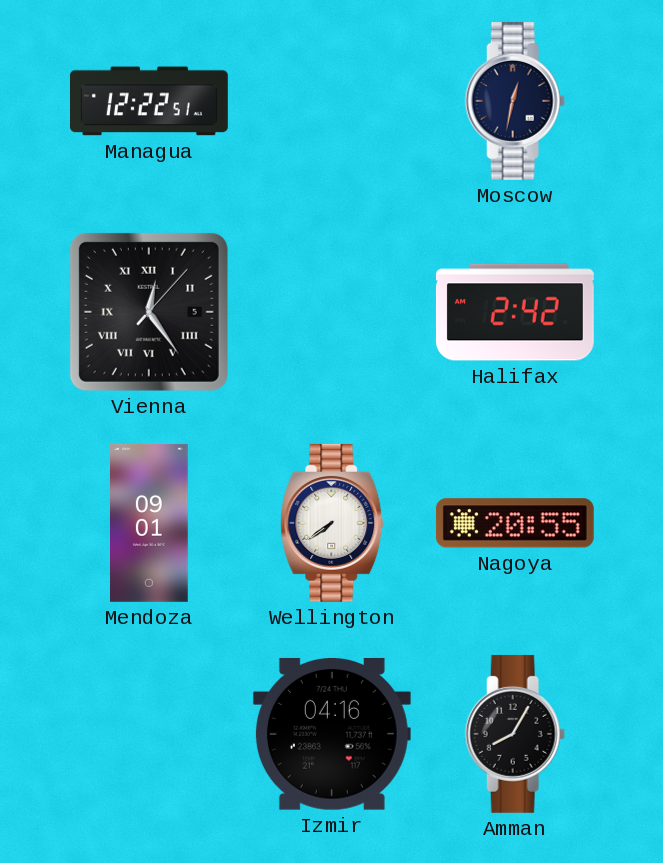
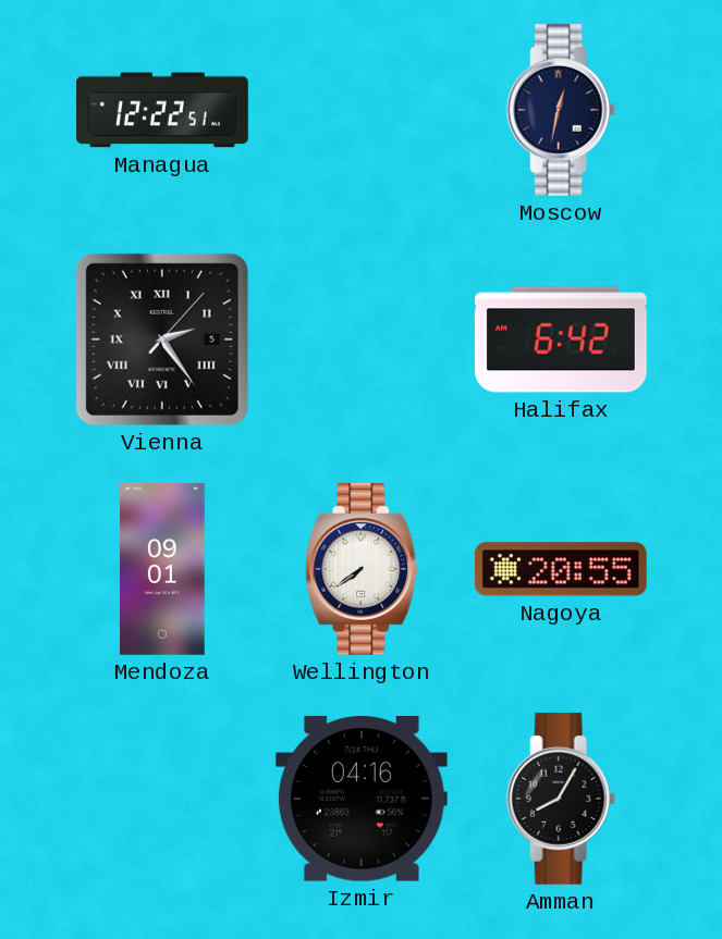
Vienna: 12:24 -> 2:24 (162, 339)
Halifax: 2:42 -> 6:42 (561, 339)
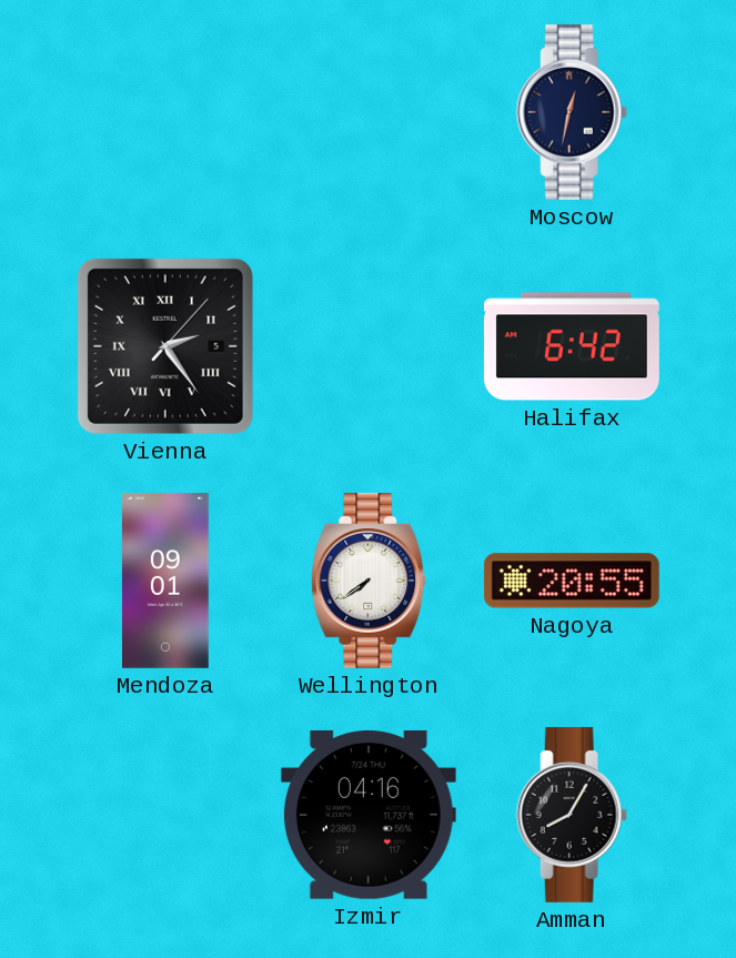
Managua: 12:22 -> none (163, 110)
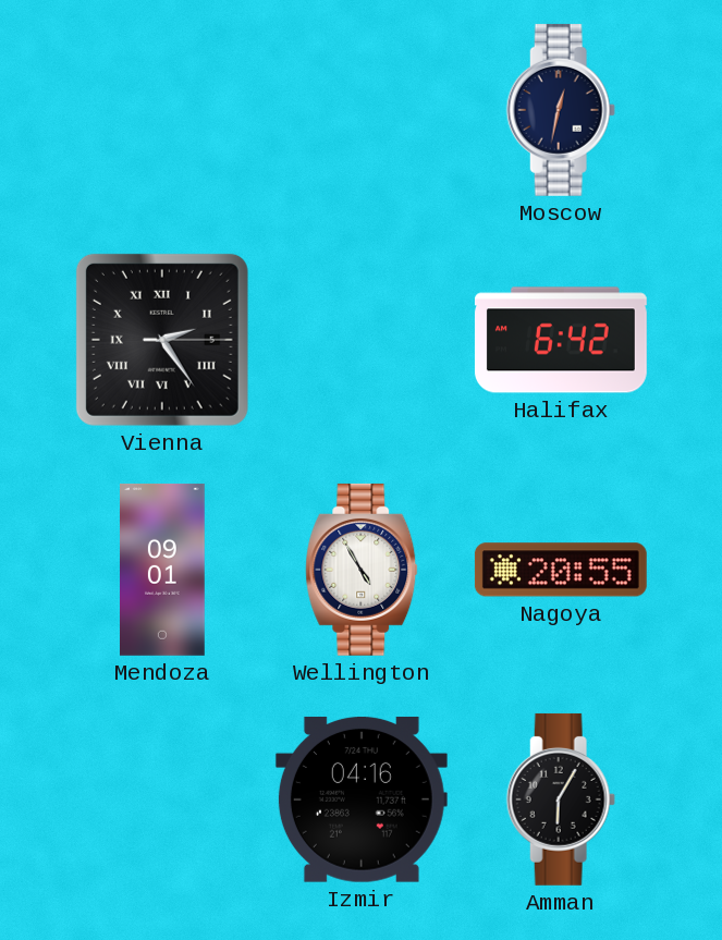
Vienna: 2:24:07 -> 2:24:15 (162, 340)
Wellington: 7:39 -> 4:55 (362, 570)
Amman: 8:05 -> 6:05 (561, 799)
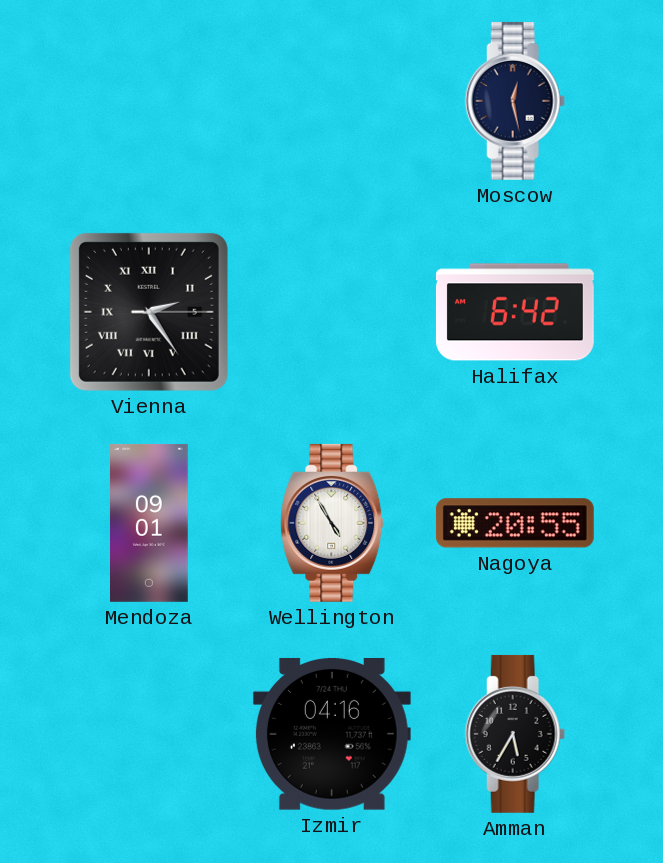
Moscow: 12:32 -> 12:28 (515, 101)
Amman: 6:05 -> 5:35 (515, 734)
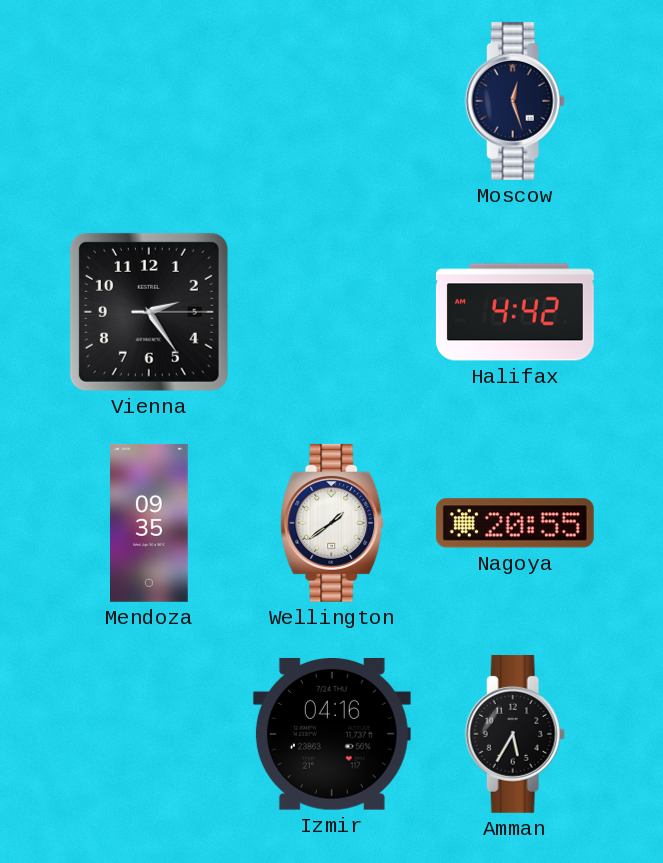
Moscow: 12:28 -> 12:27 (515, 101)
Vienna numerals: Roman -> Arabic (149, 312)
Halifax: 6:42 -> 4:42 (515, 312)
Mendoza: 09:01 -> 09:35 (150, 523)
Wellington: 4:55 -> 1:39 (332, 523)
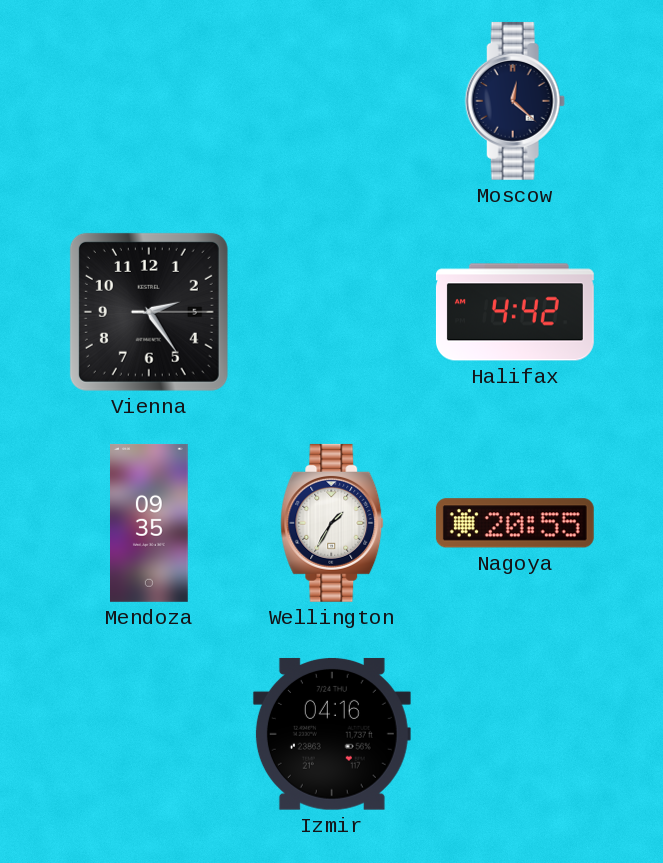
Moscow: 12:27 -> 12:22 (515, 101)
Wellington: 1:39 -> 1:35 (332, 523)
Amman: 5:35 -> none (515, 734)
